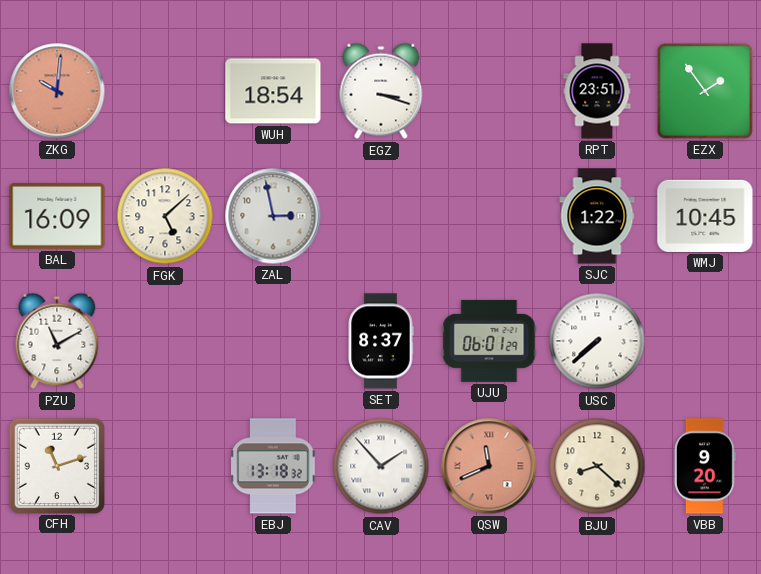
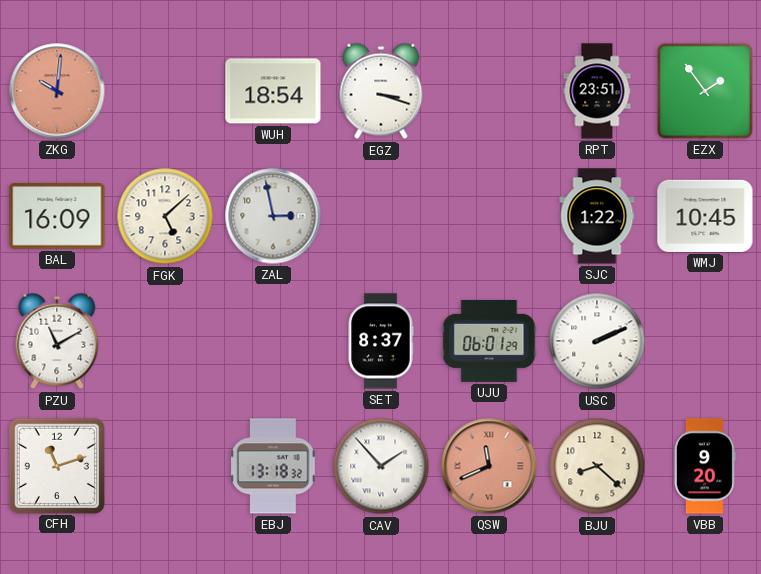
USC: 7:38 -> 2:11 (597, 341)
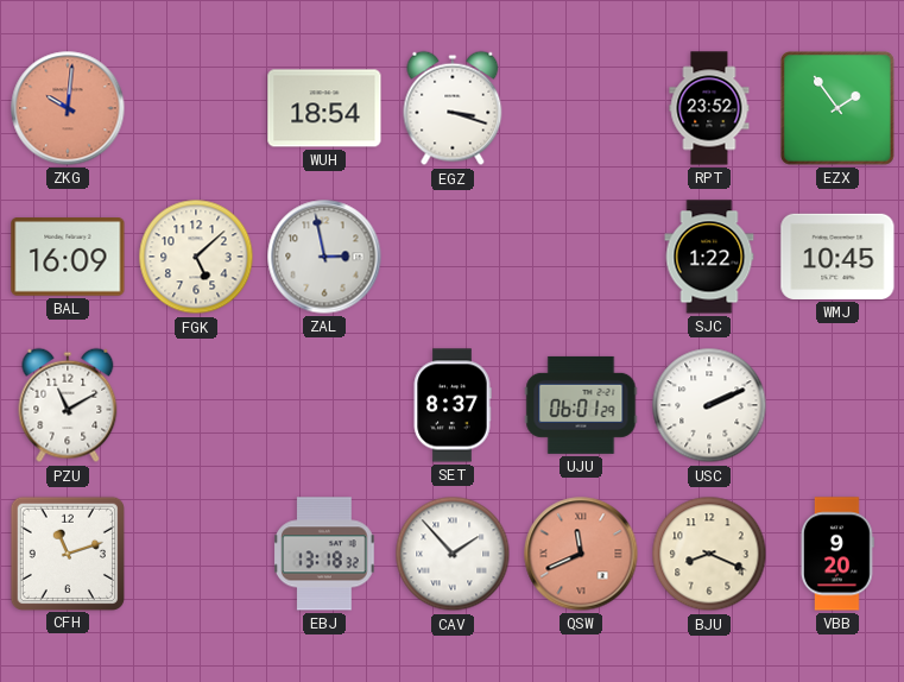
RPT: 23:51 -> 23:52 (709, 108)
BJU: 8:22 -> 8:19 (709, 554)
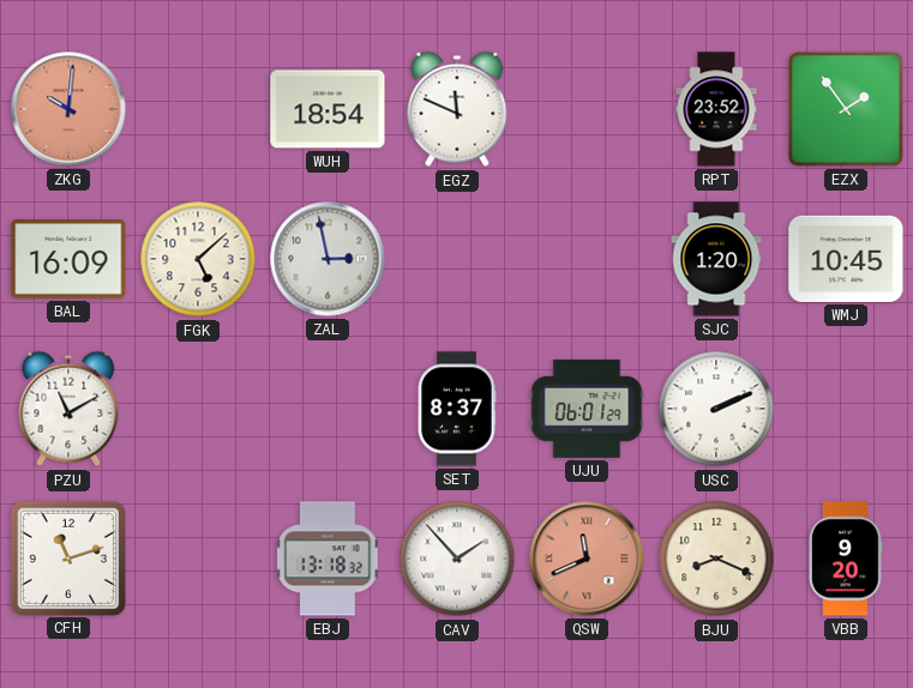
EGZ: 3:18 -> 11:49 (457, 109)
SJC: 1:22 -> 1:20 (716, 259)
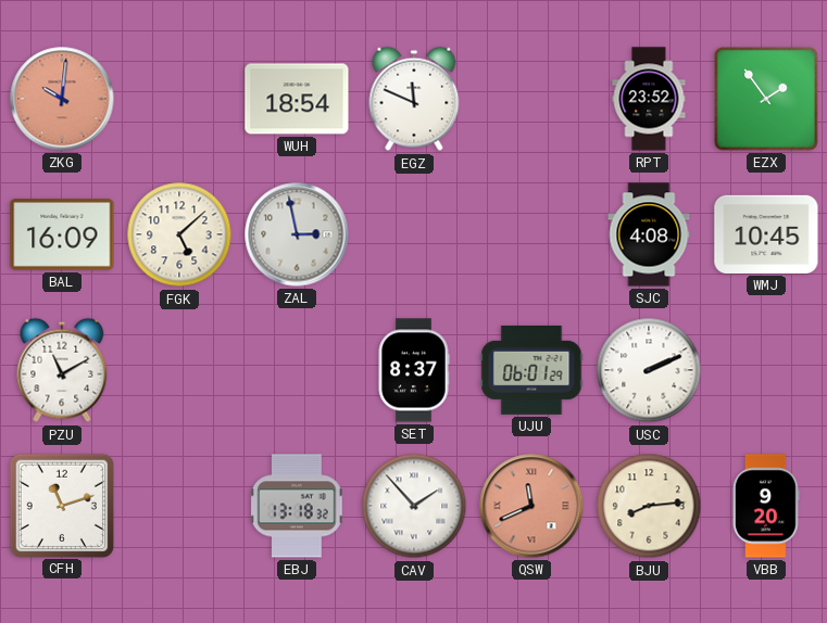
SJC: 1:20 -> 4:08 (649, 234)
BJU: 8:19 -> 8:14 (649, 506)
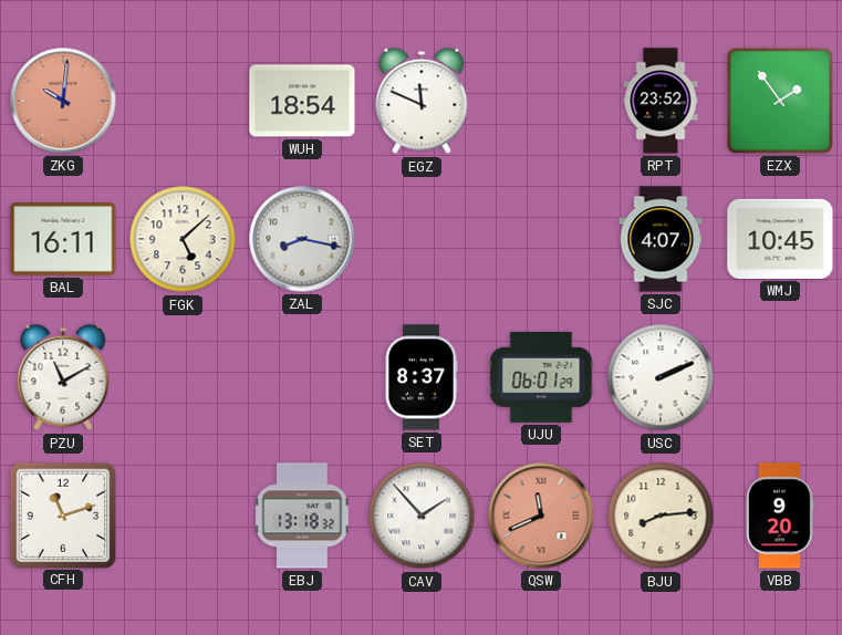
BAL: 16:09 -> 16:11 (63, 240)
ZAL: 2:58 -> 8:17 (302, 239)
SJC: 4:08 -> 4:07 (661, 239)
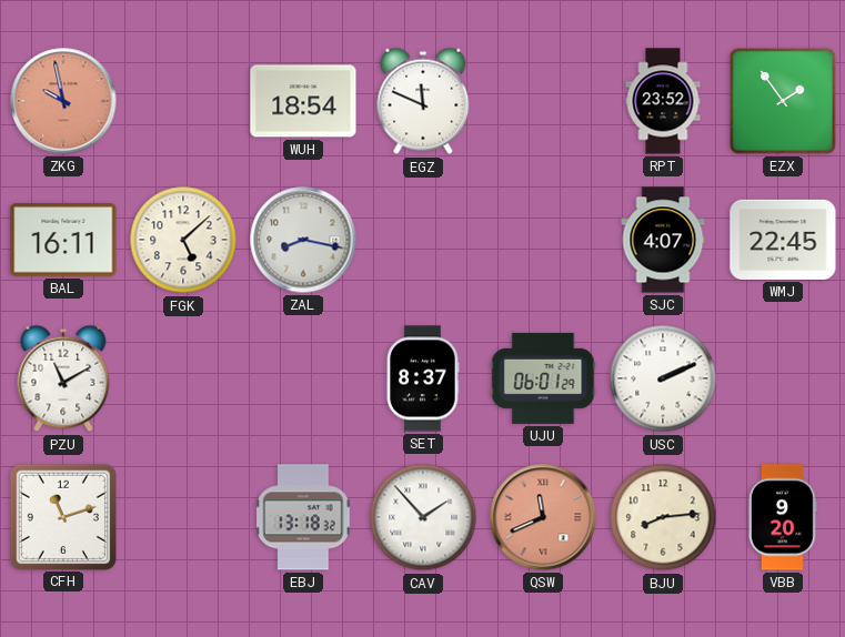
ZKG: 10:01 -> 9:58 (63, 101)
WMJ: 10:45 -> 22:45 (783, 240)
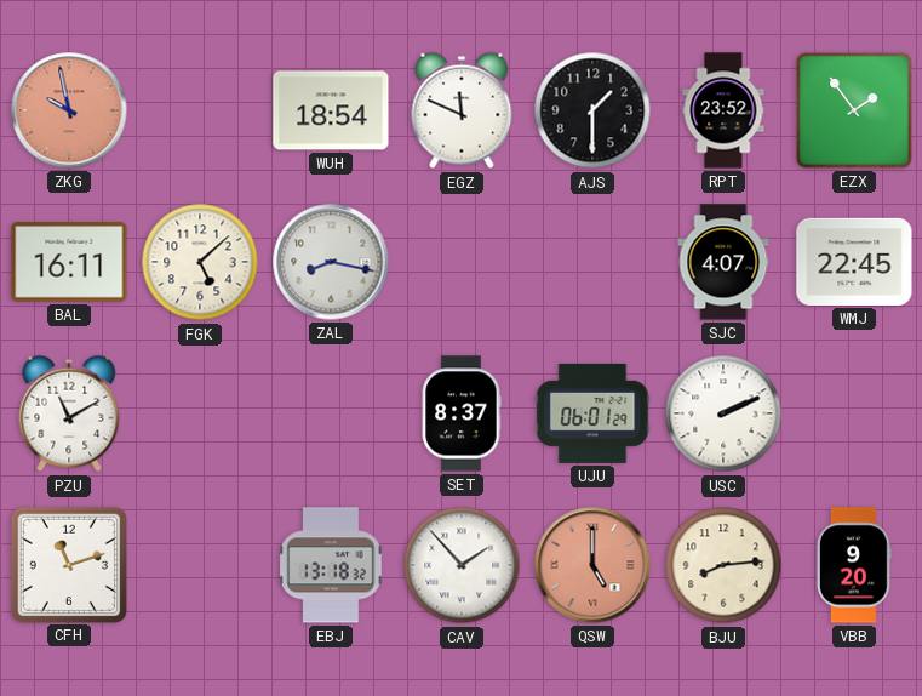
AJS: none -> 1:30 (592, 110)
QSW: 11:41 -> 5:00 (592, 565)
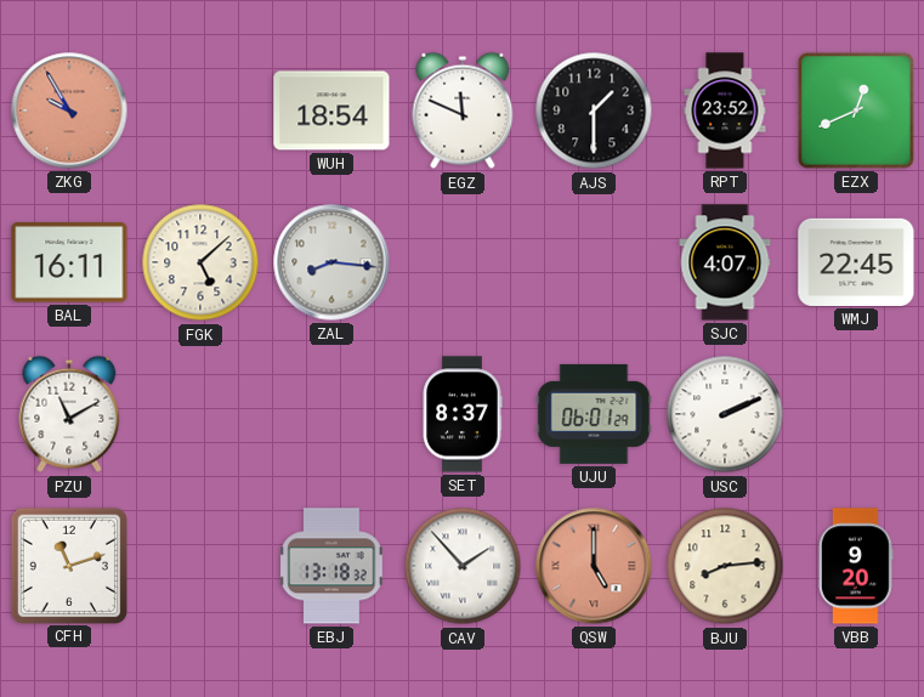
ZKG: 9:58 -> 9:55 (69, 110)
EZX: 1:54 -> 12:41 (856, 110)
ZAL: 8:17 -> 8:16 (331, 262)
